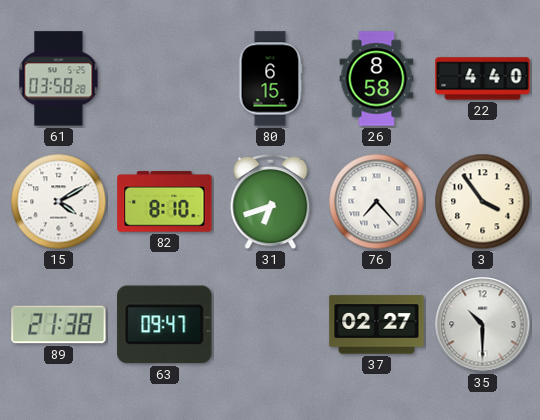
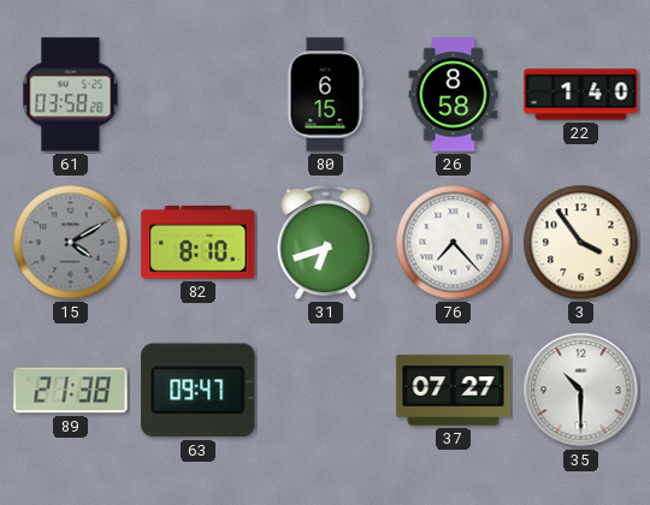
22: 4:40 -> 1:40 (581, 95)
15 dial: white -> grey (71, 243)
37: 02:27 -> 07:27 (454, 391)
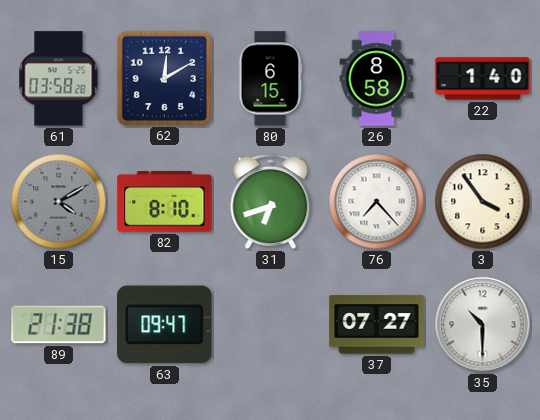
62: none -> 12:10 (164, 78)
